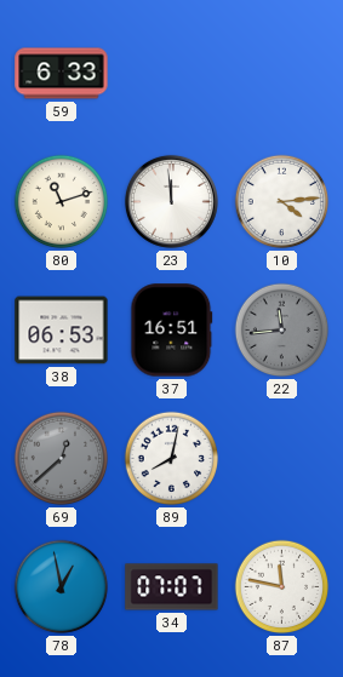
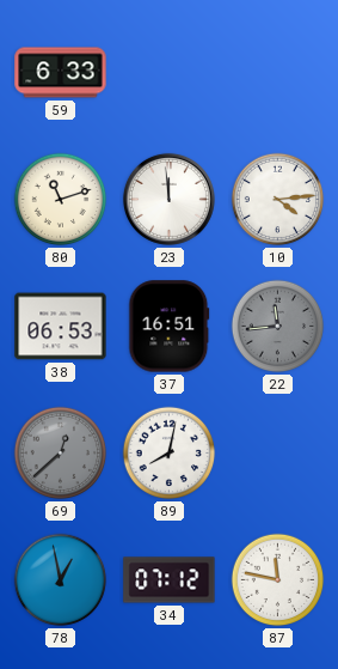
34: 07:07 -> 07:12 (170, 580)
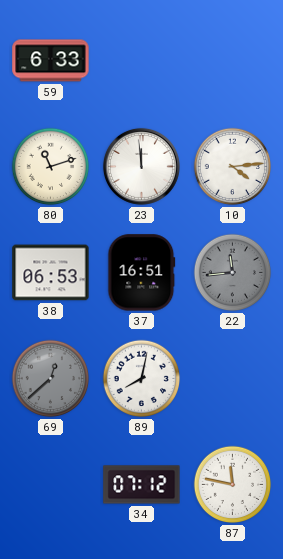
78: 12:58 -> none (61, 580)
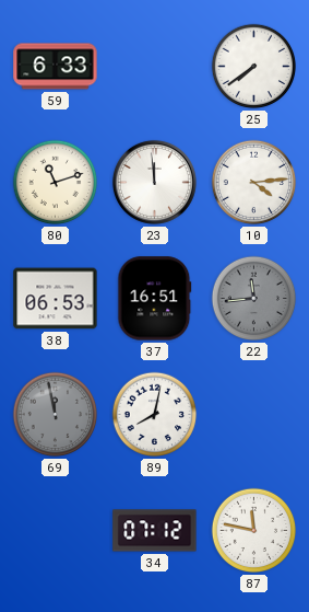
25: none -> 7:39 (254, 67)
69: 12:38 -> 11:58 (56, 415)
